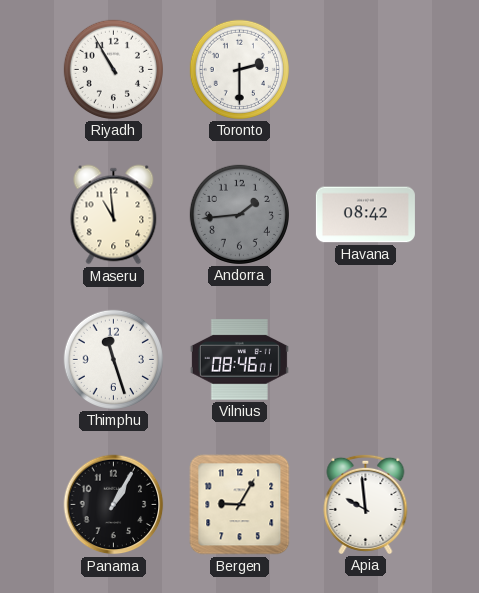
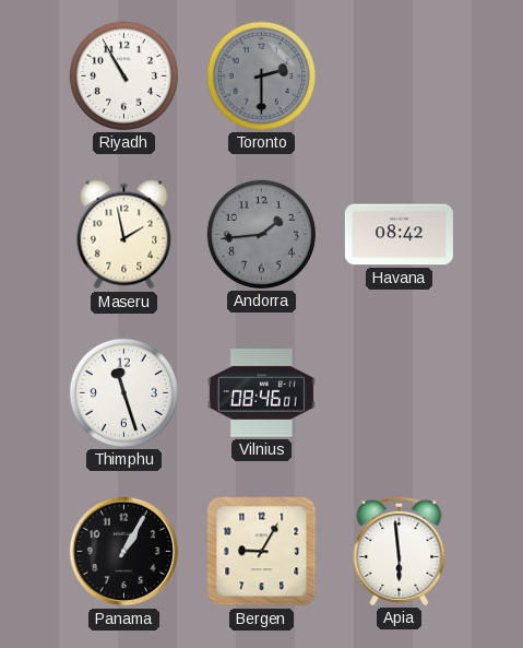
Toronto dial: white -> grey (261, 75)
Maseru: 10:59 -> 1:58 (124, 235)
Apia: 9:59 -> 5:59 (400, 551)
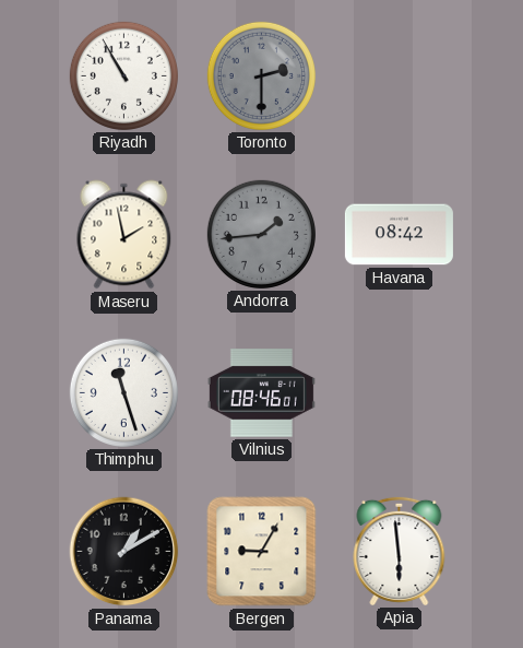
Panama: 1:05 -> 1:10 (124, 552)
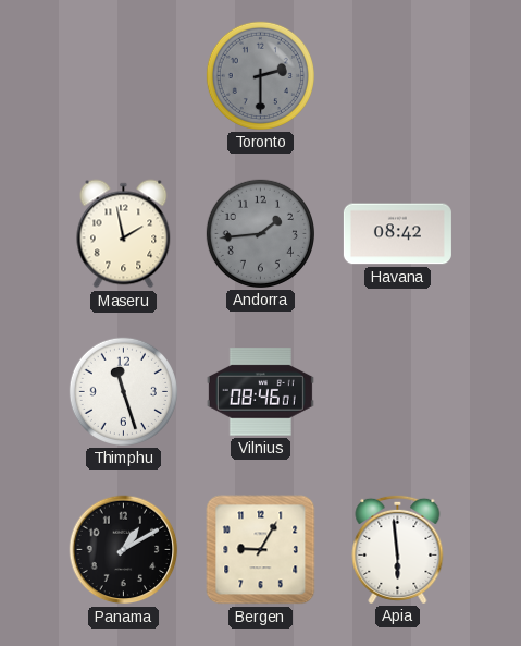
Riyadh: 10:55 -> none (123, 75)
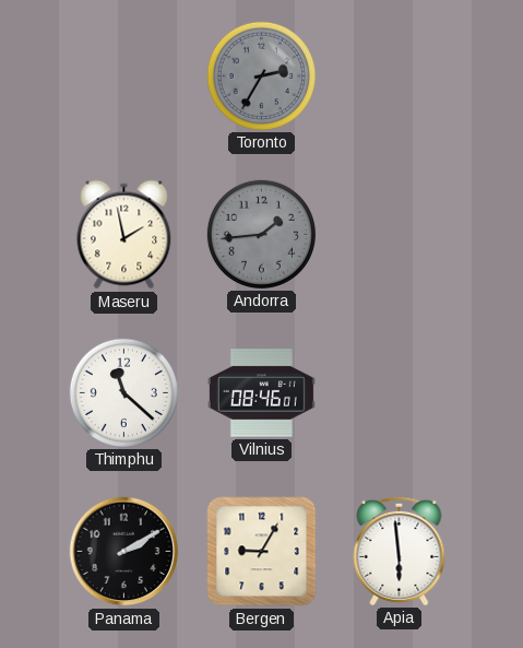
Toronto: 2:30 -> 2:35 (261, 75)
Havana: 08:42 -> none (397, 234)
Thimphu: 11:27 -> 11:22 (123, 392)
Panama: 1:10 -> 2:10 (124, 552)
